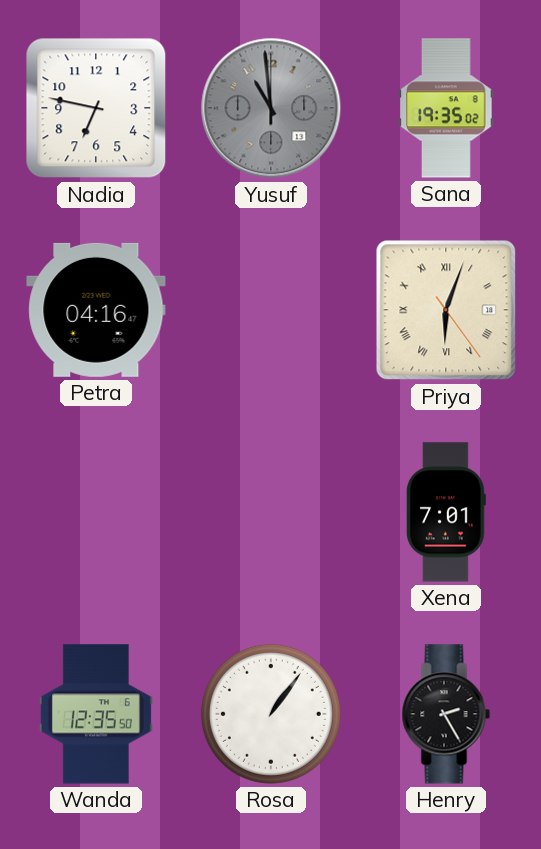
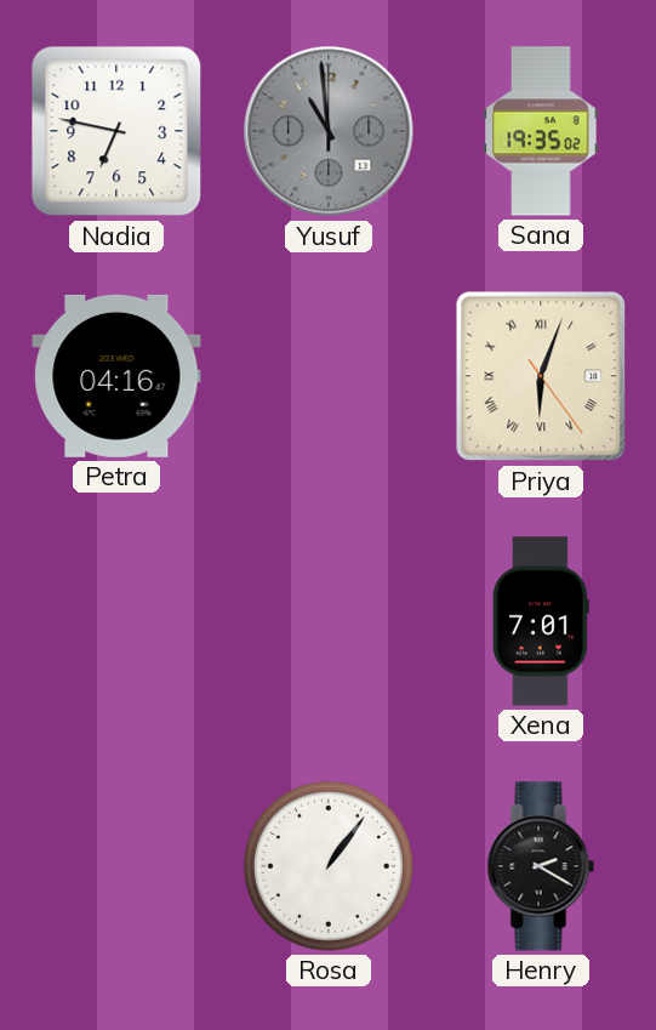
Wanda: 12:35 -> none (96, 714)
Henry: 2:25 -> 2:20 (541, 866)
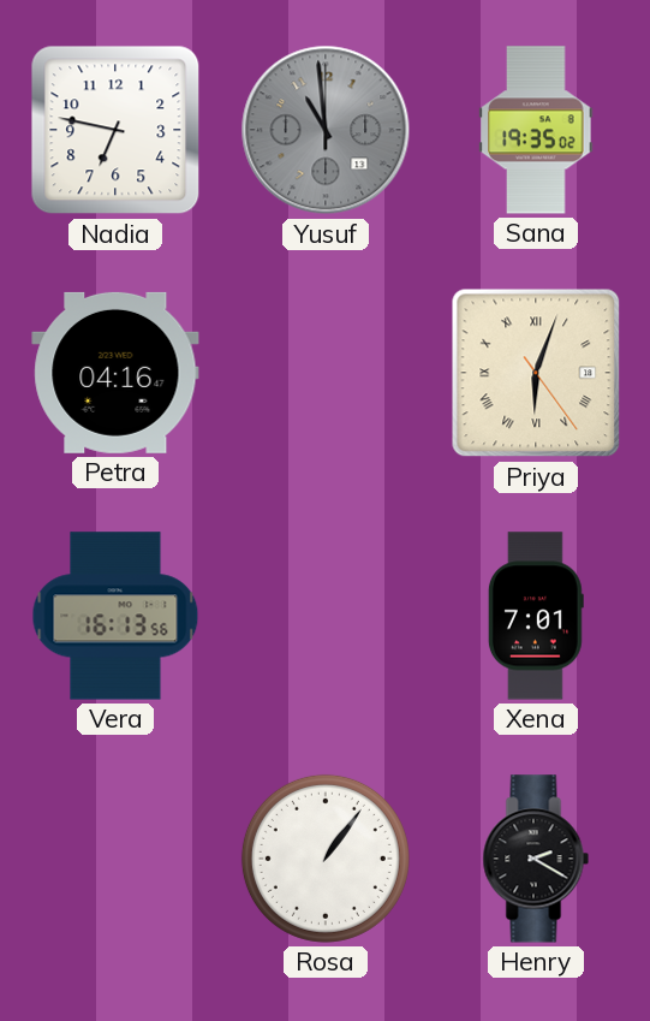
Vera: none -> 16:13 (115, 616)
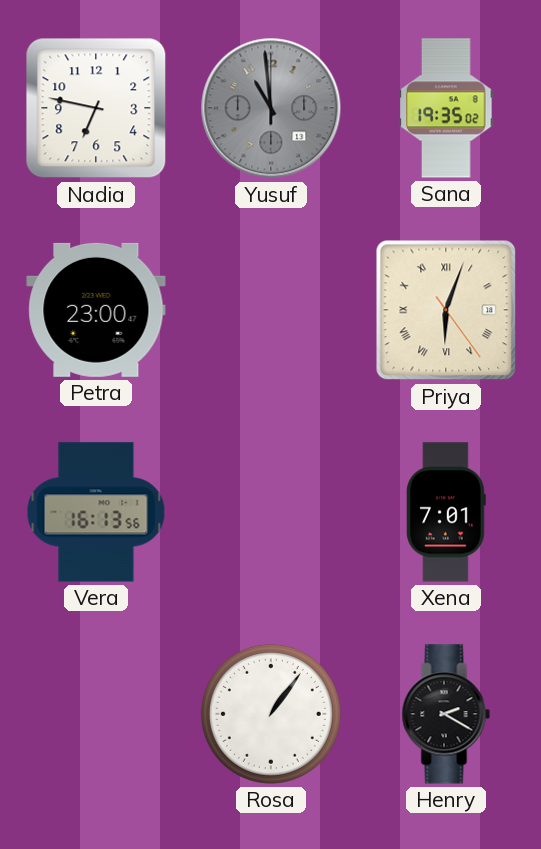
Petra: 04:16 -> 23:00 (96, 310)
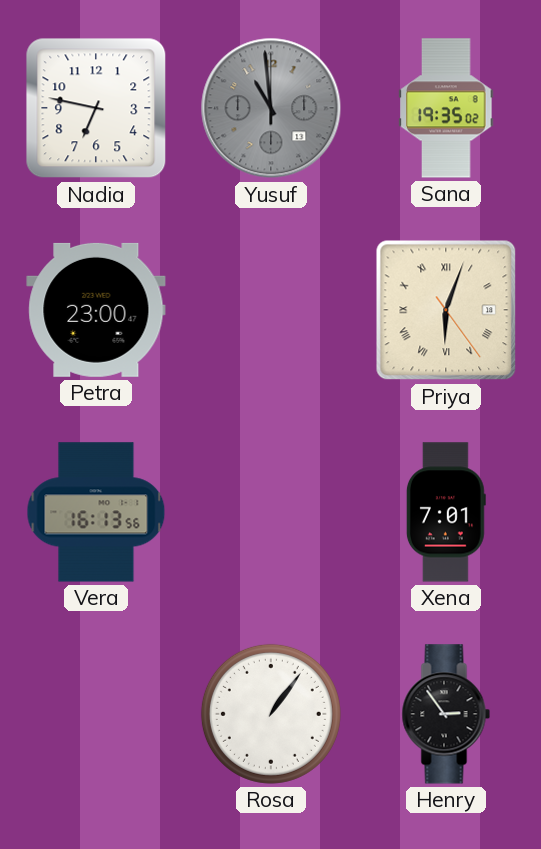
Henry: 2:20 -> 2:54 (446, 714)
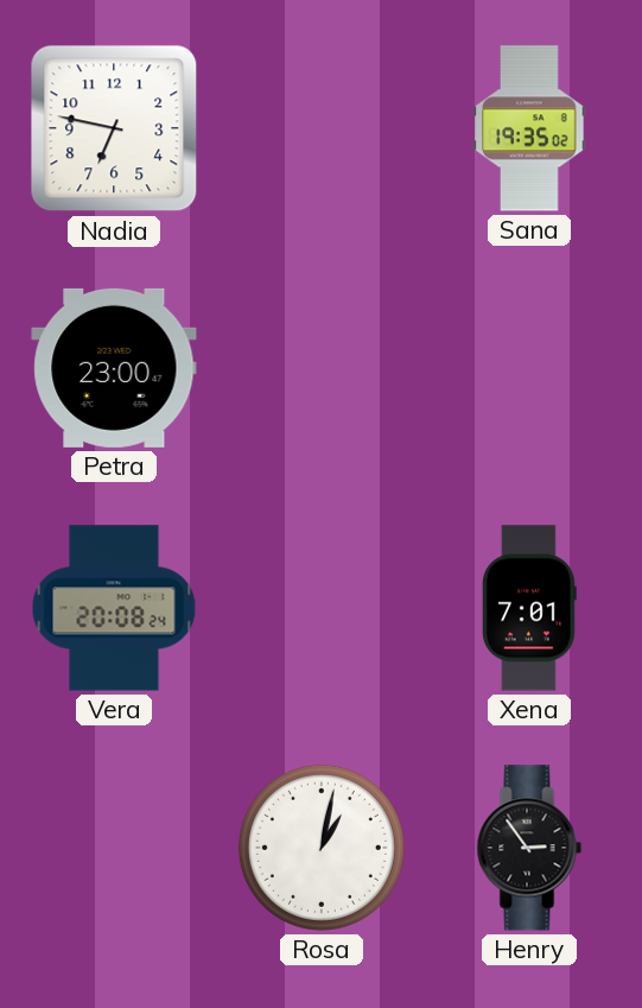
Yusuf: 10:59 -> none (271, 108)
Priya: 6:03 -> none (446, 310)
Vera: 16:13 -> 20:08 (114, 608)
Rosa: 1:06 -> 1:02 (322, 848)
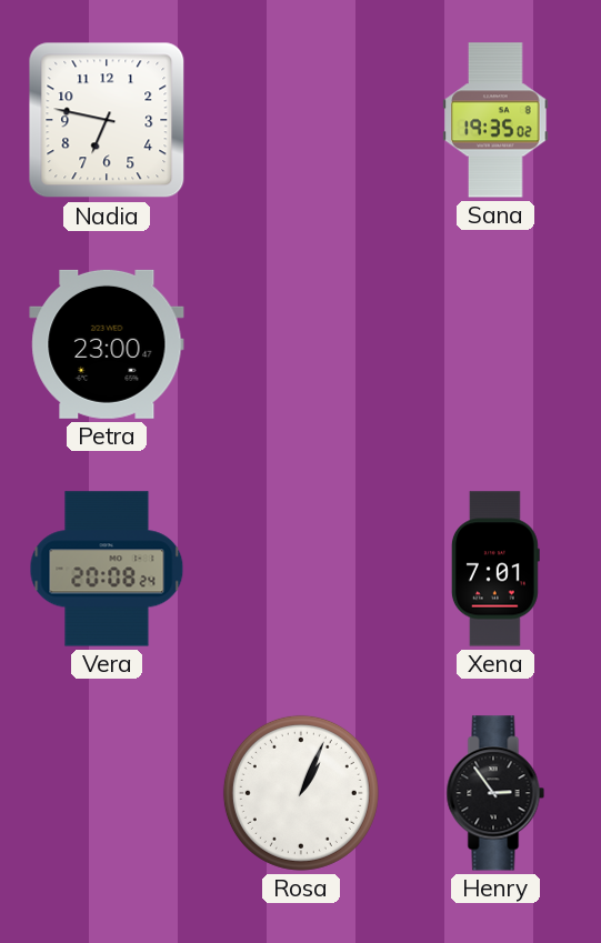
Rosa: 1:02 -> 1:04 (301, 793)
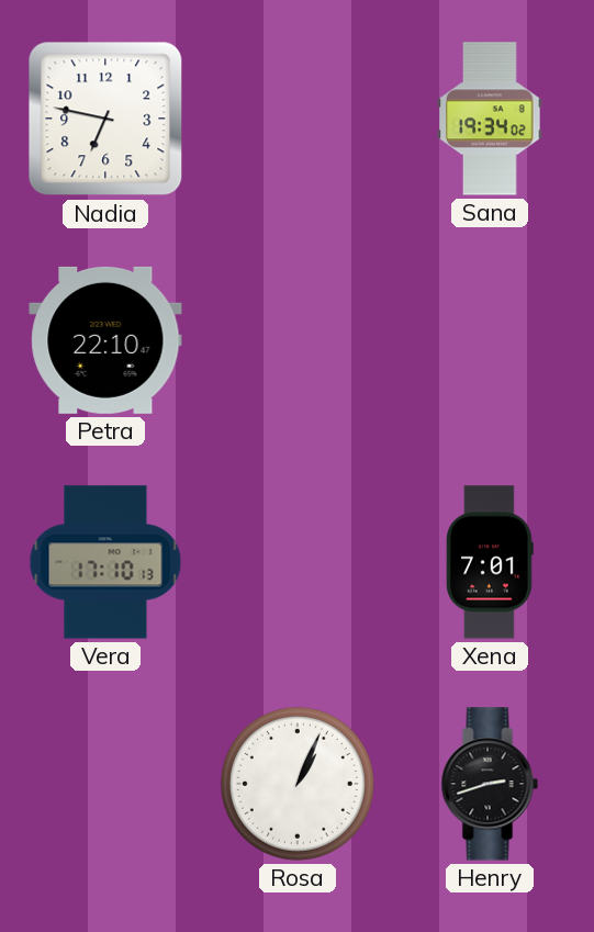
Sana: 19:35 -> 19:34 (490, 119)
Petra: 23:00 -> 22:10 (105, 340)
Vera: 20:08 -> 17:10 (105, 562)
Henry: 2:54 -> 2:42 (490, 784)
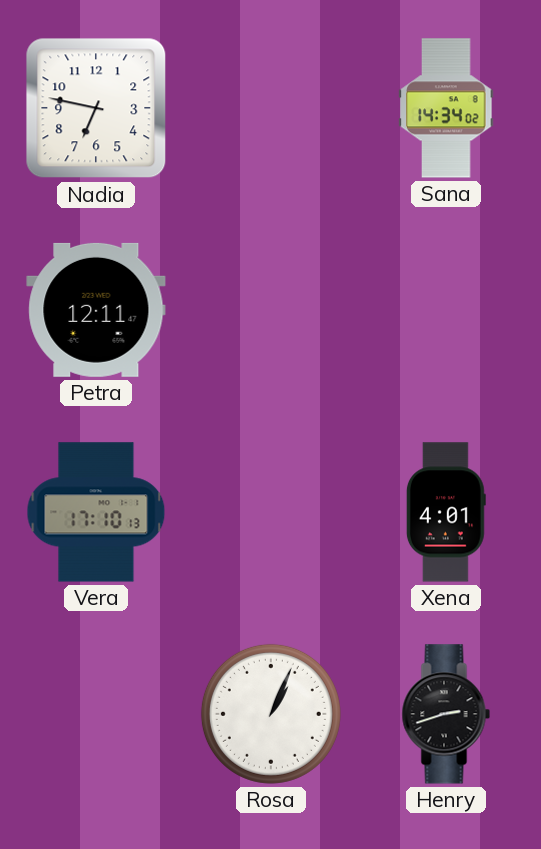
Sana: 19:34 -> 14:34 (446, 108)
Petra: 22:10 -> 12:11 (96, 310)
Xena: 7:01 -> 4:01 (446, 512)
